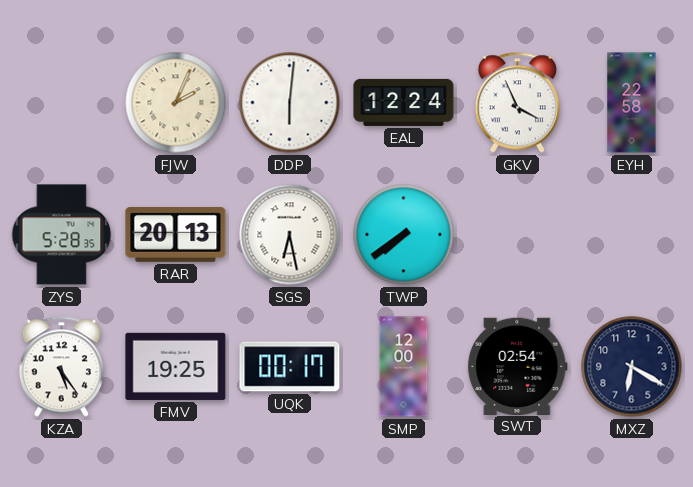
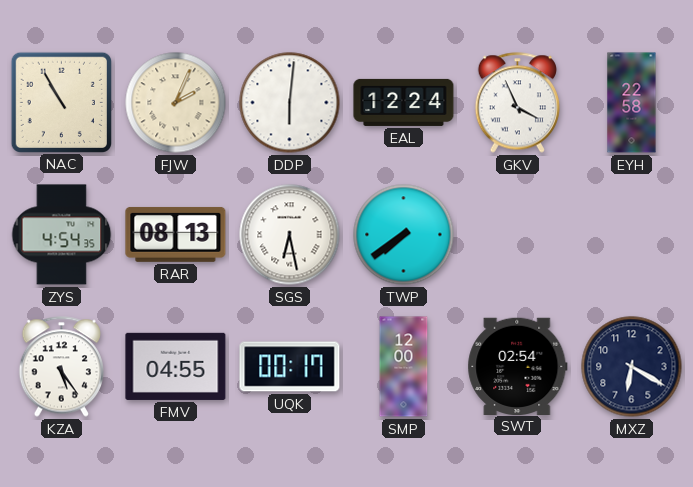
NAC: none -> 10:55 (61, 102)
ZYS: 5:28 -> 4:54 (62, 235)
RAR: 20:13 -> 08:13 (176, 234)
FMV: 19:25 -> 04:55 (176, 366)
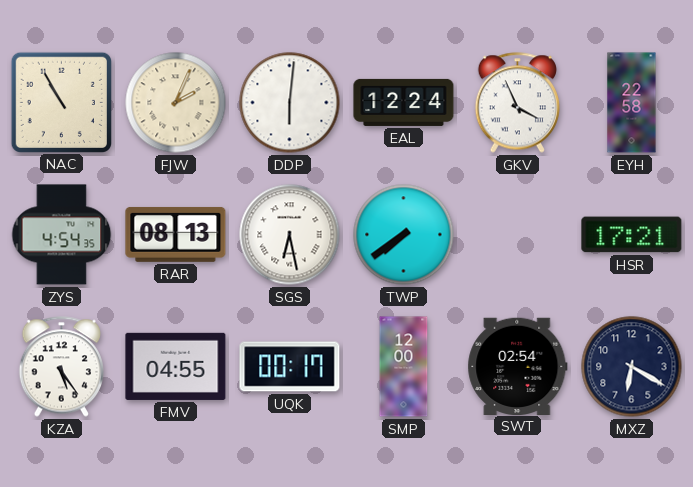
HSR: none -> 17:21 (632, 235)
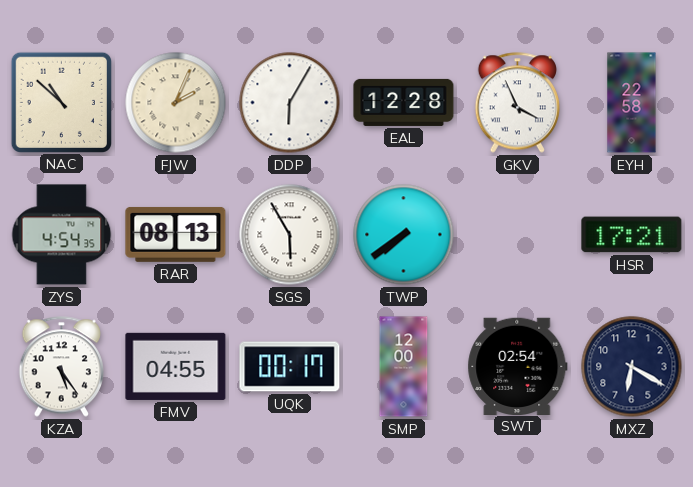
NAC: 10:55 -> 10:52 (61, 102)
DDP: 6:01 -> 6:05 (290, 103)
EAL: 12:24 -> 12:28 (404, 102)
SGS: 6:28 -> 5:55 (290, 235)
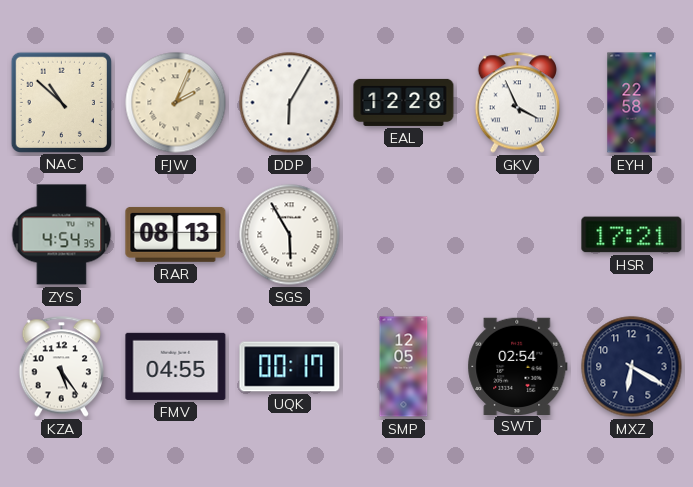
TWP: 7:39 -> none (404, 235)
SMP: 12:00 -> 12:05 (404, 367)
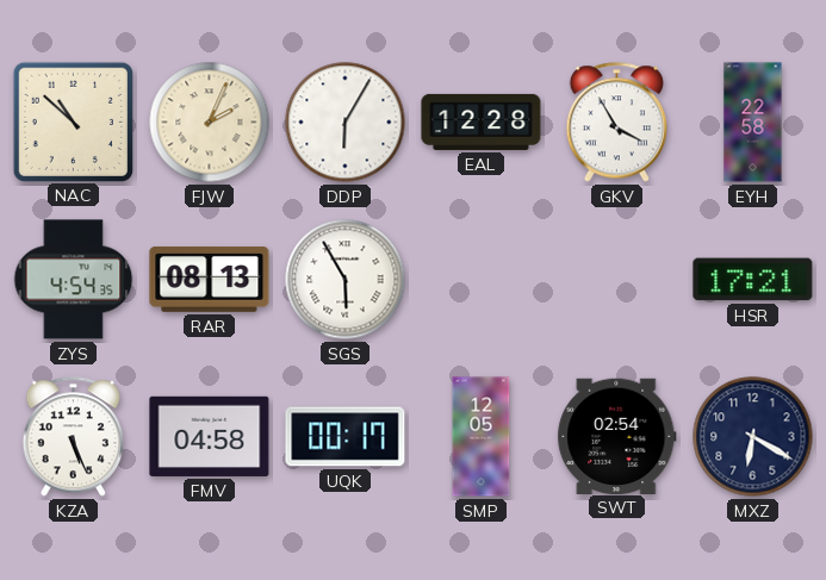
GKV: 3:56 -> 3:55 (616, 123)
KZA: 5:24 -> 5:26 (73, 437)
FMV: 04:55 -> 04:58 (210, 436)
